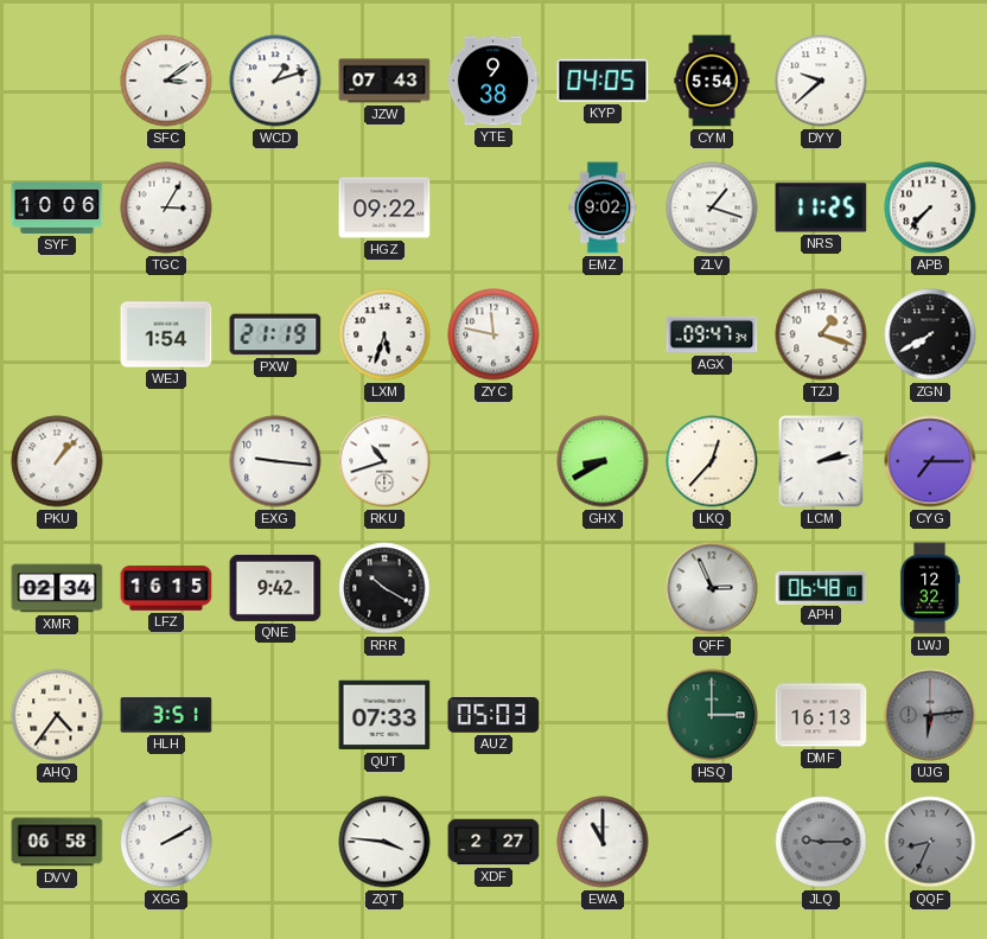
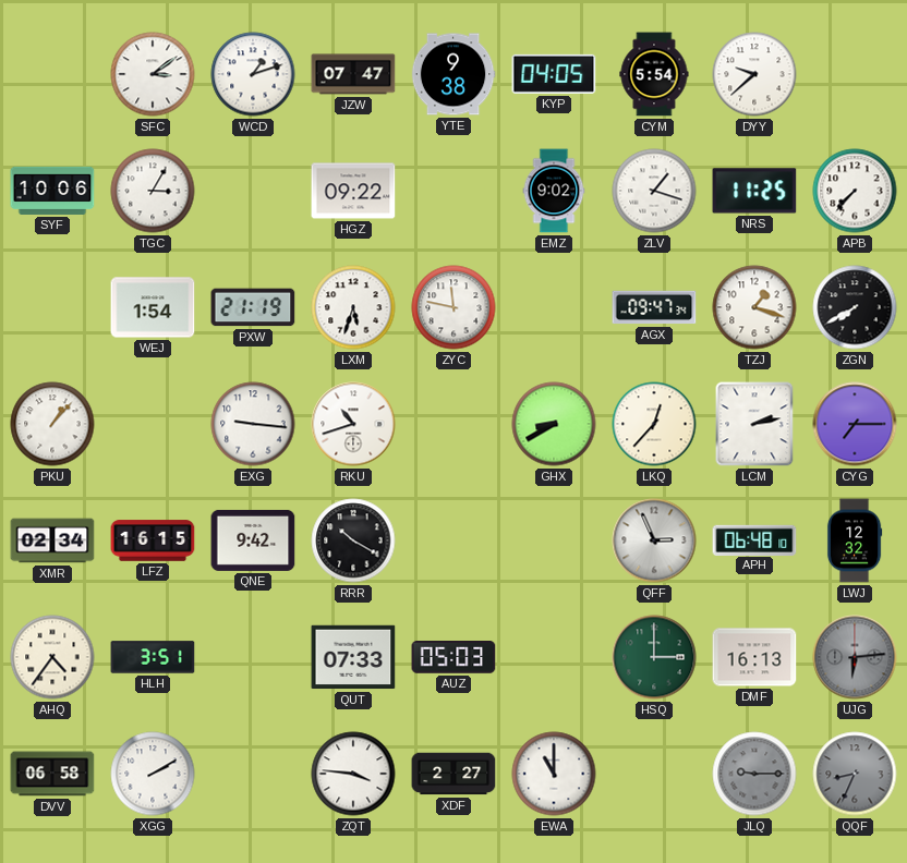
JZW: 07:43 -> 07:47 (353, 74)
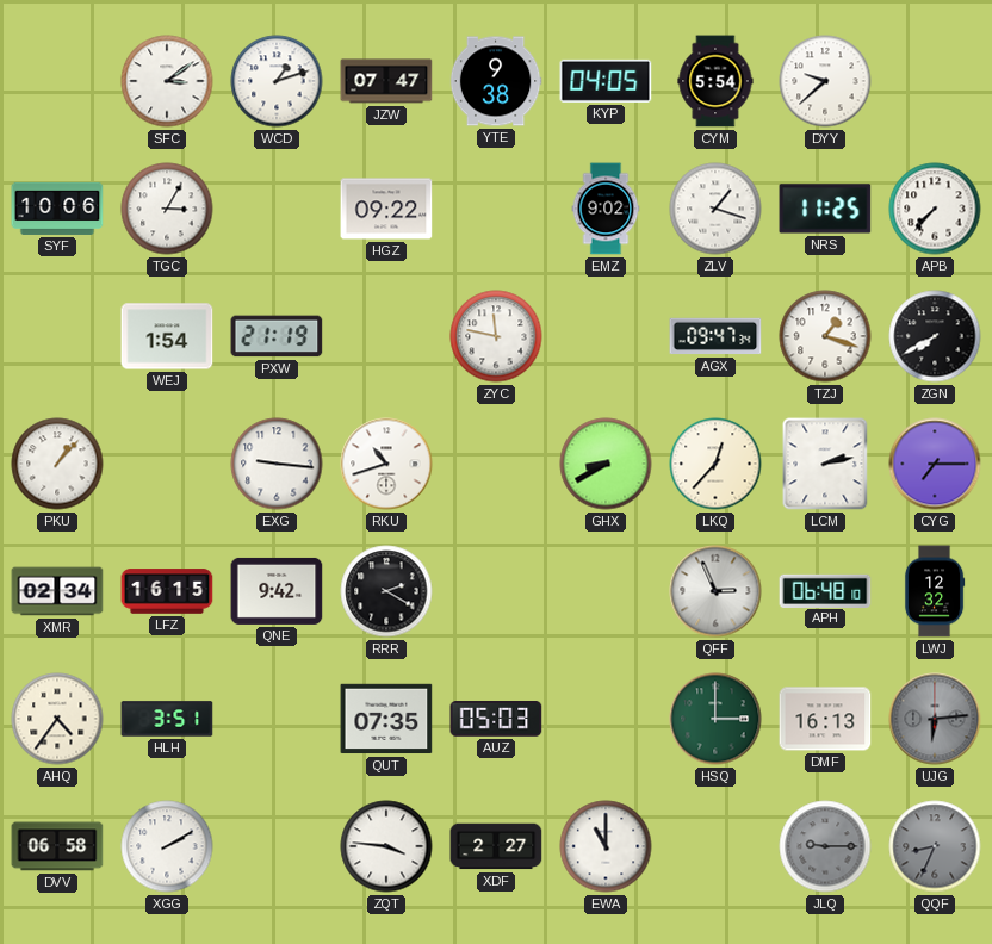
LXM: 5:33 -> none (353, 307)
RRR: 10:20 -> 2:20 (386, 591)
QUT: 07:33 -> 07:35 (386, 719)
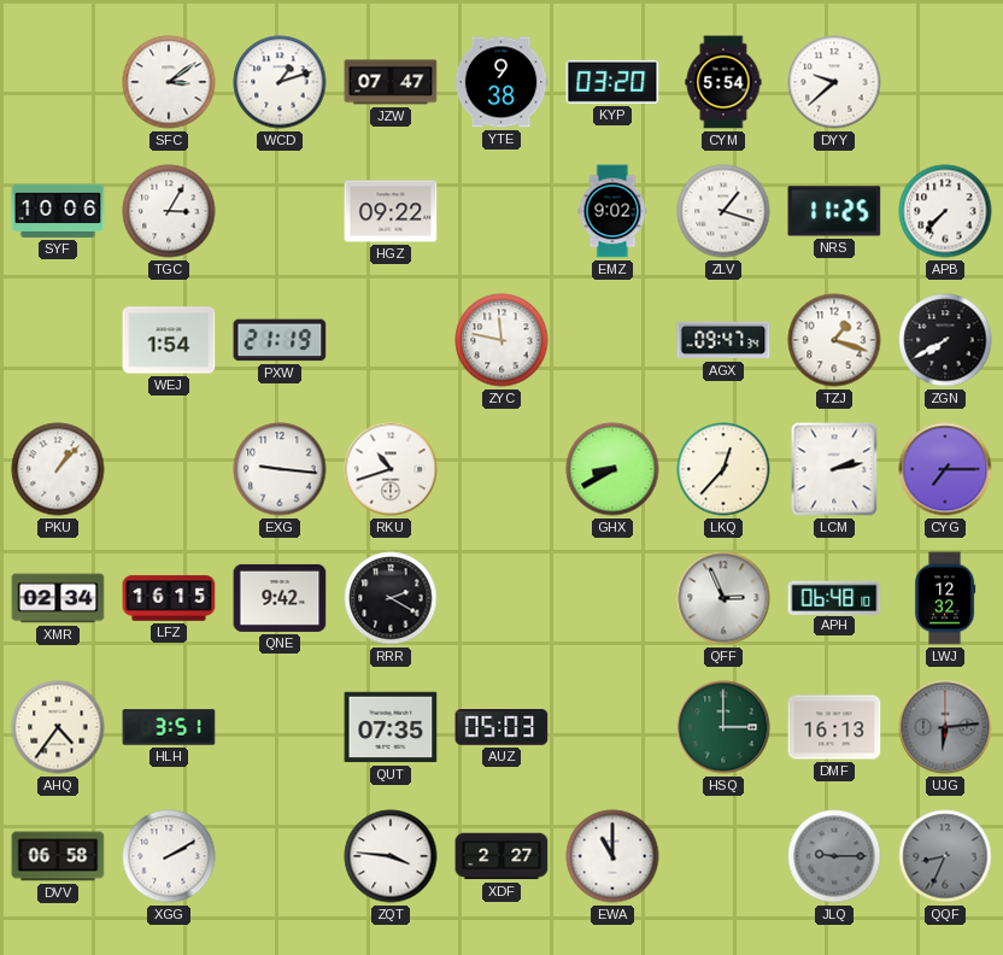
KYP: 04:05 -> 03:20 (612, 82)
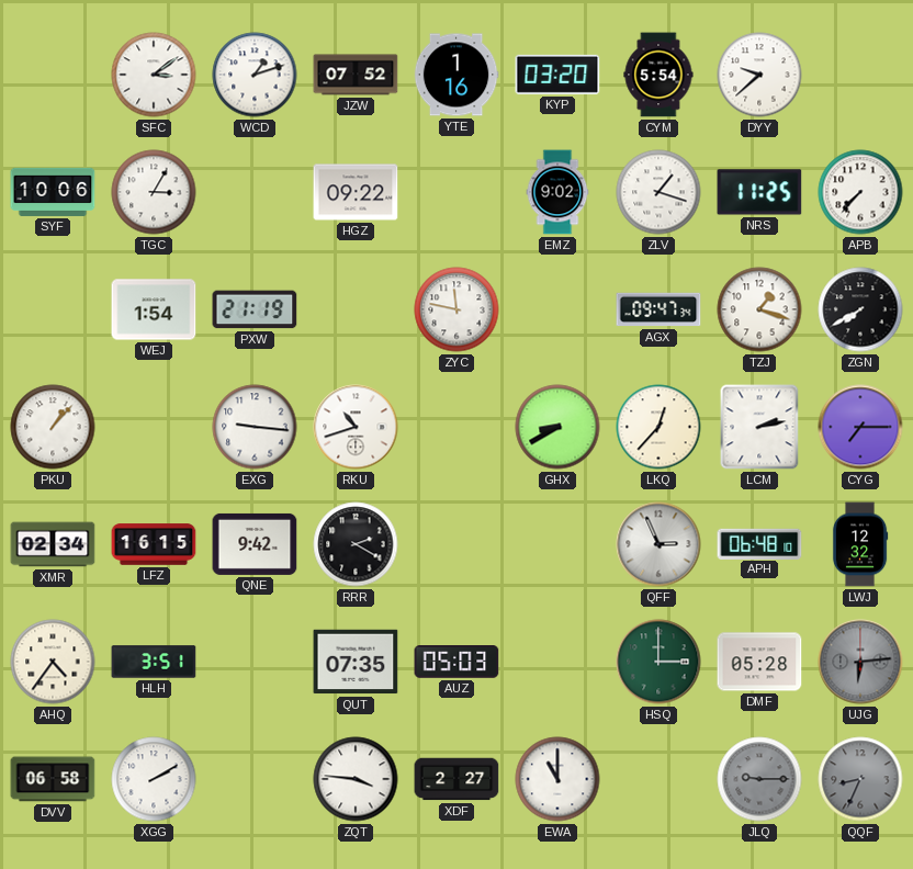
JZW: 07:47 -> 07:52 (356, 75)
YTE: 9:38 -> 1:16 (456, 75)
DMF: 16:13 -> 05:28 (759, 662)
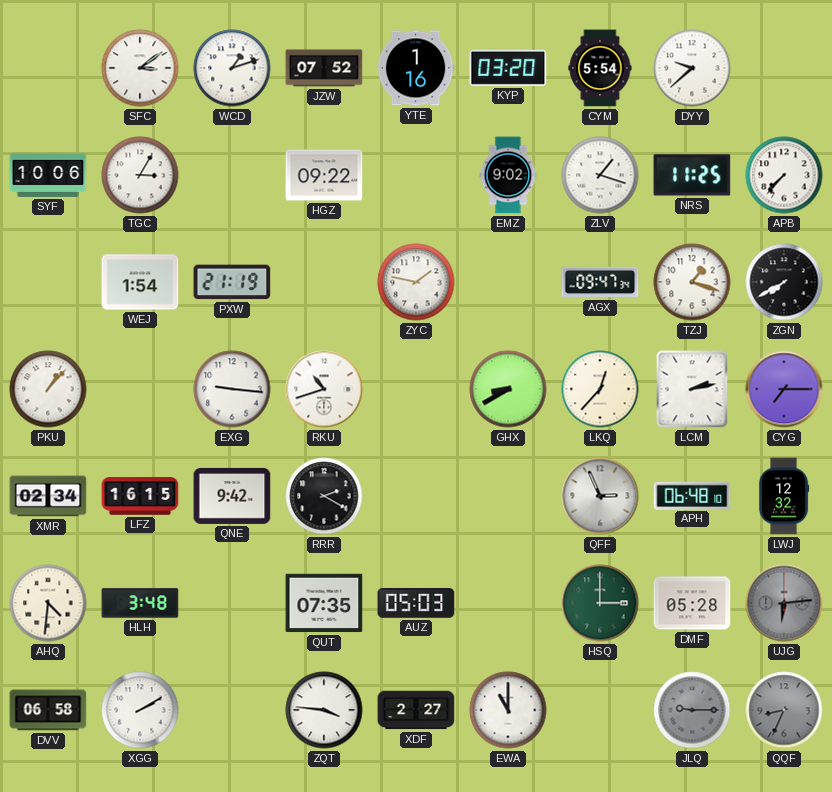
ZYC: 11:47 -> 1:47 (416, 282)
AHQ: 4:36 -> 4:31 (48, 603)
HLH: 3:51 -> 3:48 (140, 603)
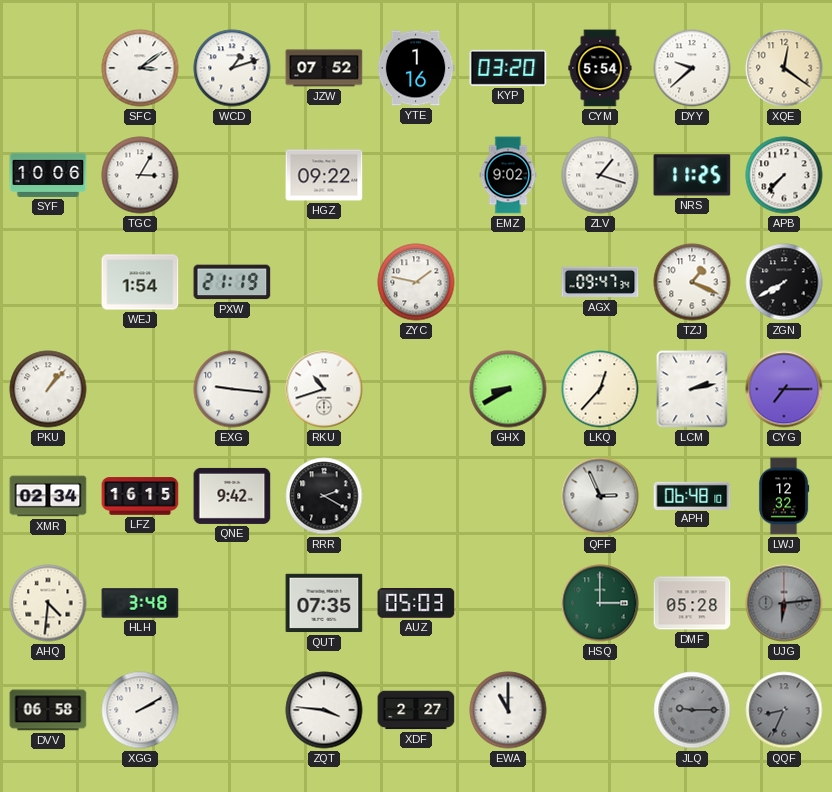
XQE: none -> 12:21 (784, 68)
TZJ: 1:18 -> 1:19 (692, 282)
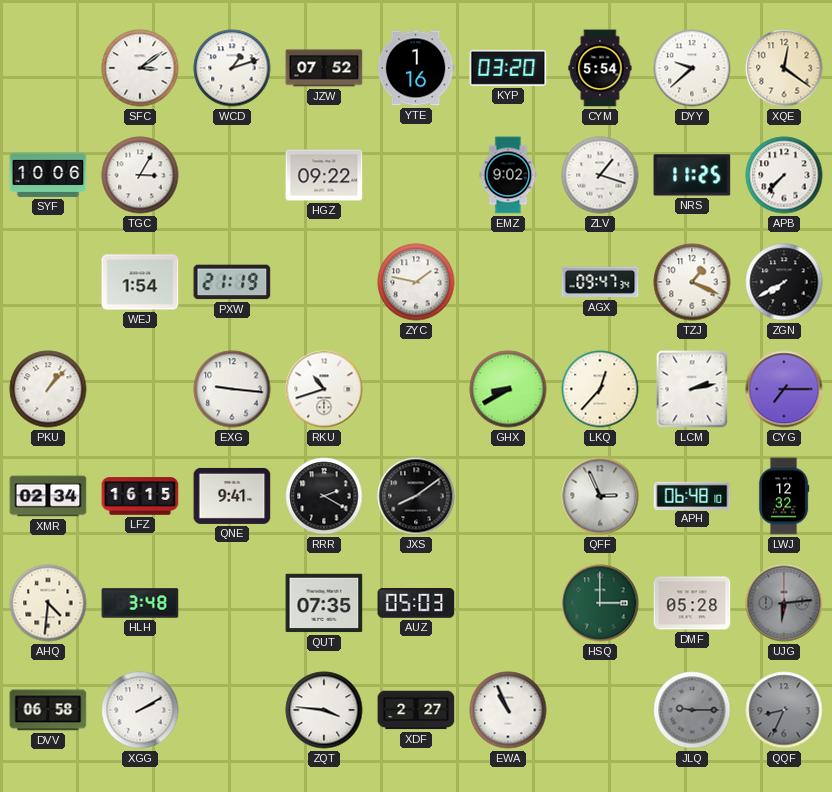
QNE: 9:42 -> 9:41 (232, 496)
JXS: none -> 8:09 (416, 496)
EWA: 11:00 -> 10:56 (508, 710)
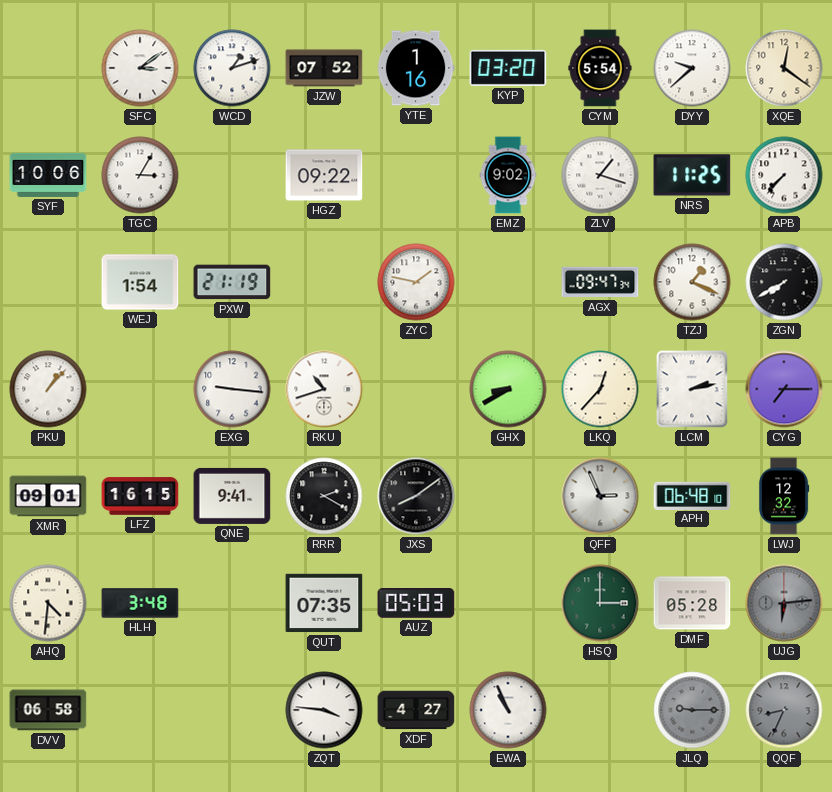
XMR: 02:34 -> 09:01 (48, 496)
XGG: 2:10 -> none (140, 710)
XDF: 2:27 -> 4:27 (416, 710)
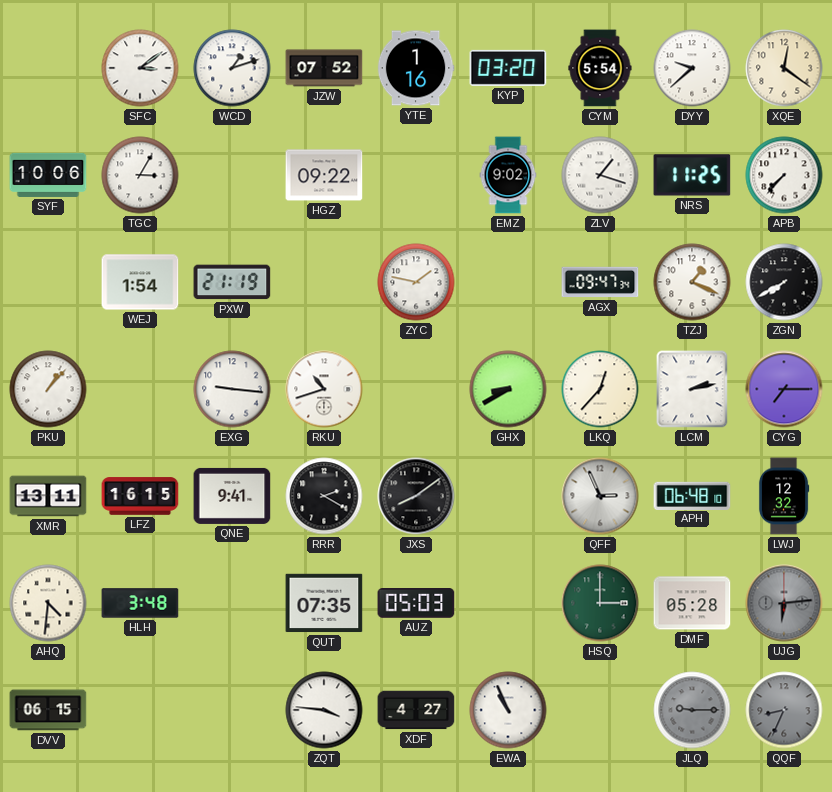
XMR: 09:01 -> 13:11 (48, 496)
DVV: 06:58 -> 06:15 (48, 710)
